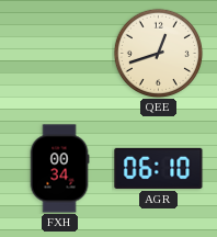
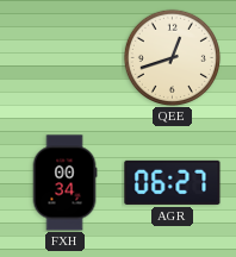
AGR: 06:10 -> 06:27 (173, 182)
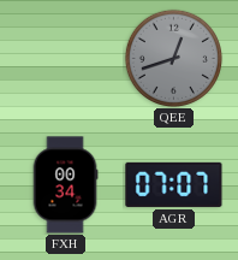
QEE dial: cream -> grey (173, 58)
AGR: 06:27 -> 07:07 (174, 184)
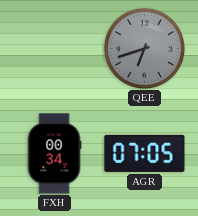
QEE: 12:42 -> 6:42 (144, 48)
AGR: 07:07 -> 07:05 (145, 153)
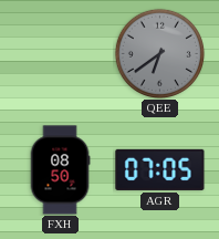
QEE: 6:42 -> 6:39 (159, 53)
FXH: 00:34 -> 08:50 (60, 170)
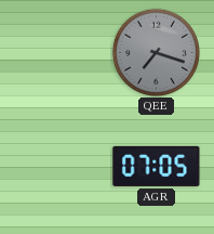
QEE: 6:39 -> 7:18 (156, 52)
FXH: 08:50 -> none (60, 170)
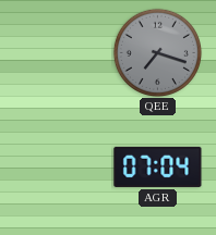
AGR: 07:05 -> 07:04 (158, 166)
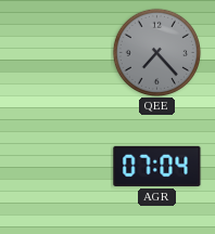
QEE: 7:18 -> 7:23 (156, 52)
